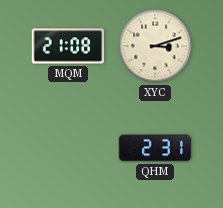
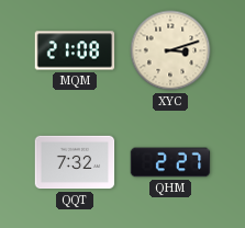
QQT: none -> 7:32 (75, 162)
QHM: 2:31 -> 2:27 (170, 162)
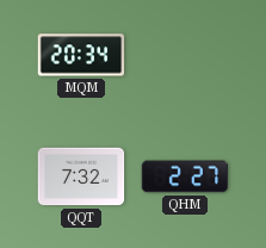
MQM: 21:08 -> 20:34 (81, 55)
XYC: 3:12 -> none (170, 50)
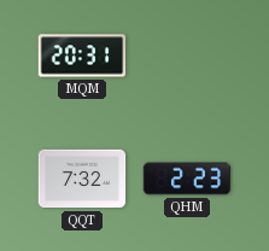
MQM: 20:34 -> 20:31 (82, 56)
QHM: 2:27 -> 2:23 (187, 179)
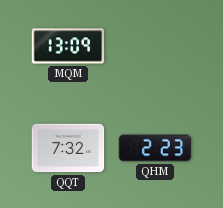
MQM: 20:31 -> 13:09 (68, 46)
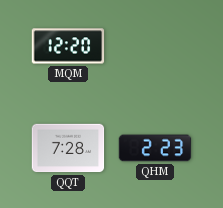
MQM: 13:09 -> 12:20 (68, 46)
QQT: 7:32 -> 7:28 (68, 148)
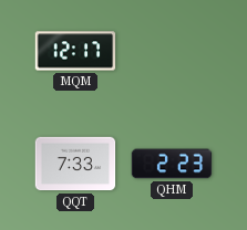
MQM: 12:20 -> 12:17 (75, 51)
QQT: 7:28 -> 7:33 (75, 164)
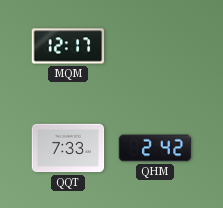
QHM: 2:23 -> 2:42 (155, 148)
